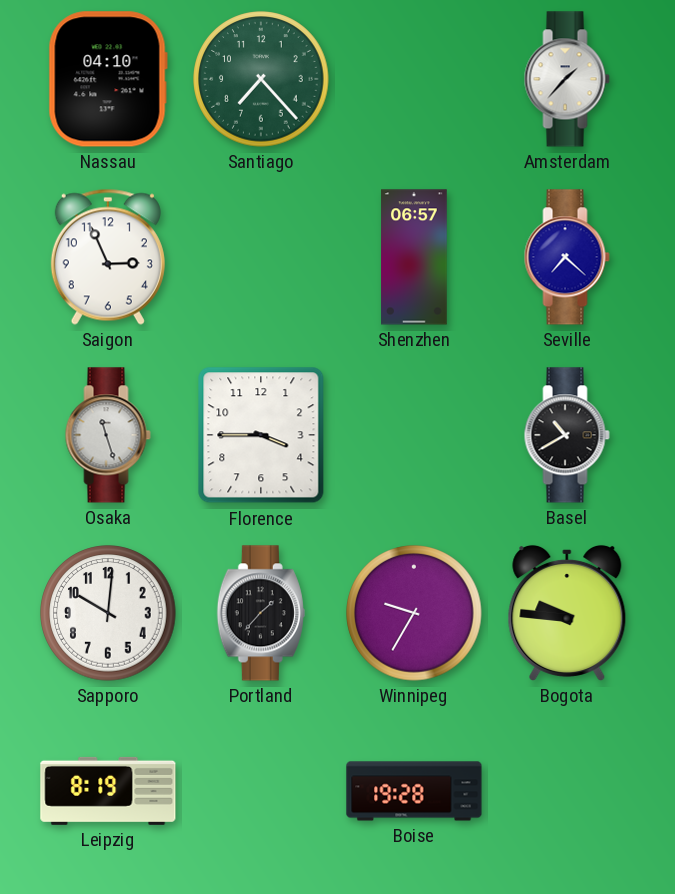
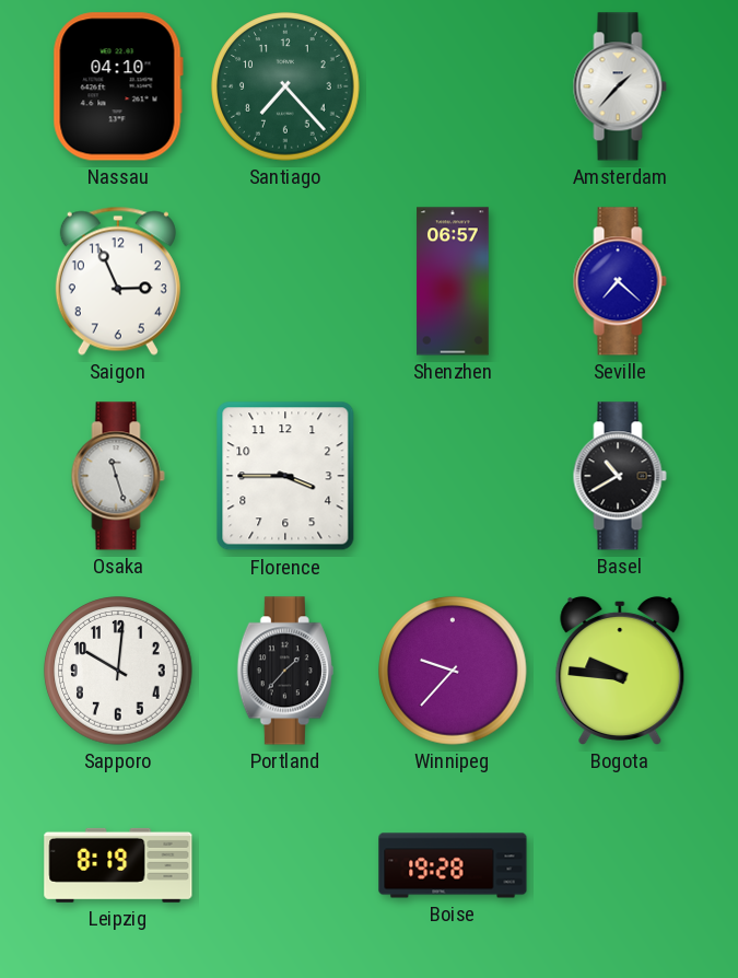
Winnipeg: 9:35 -> 9:37 (453, 671)
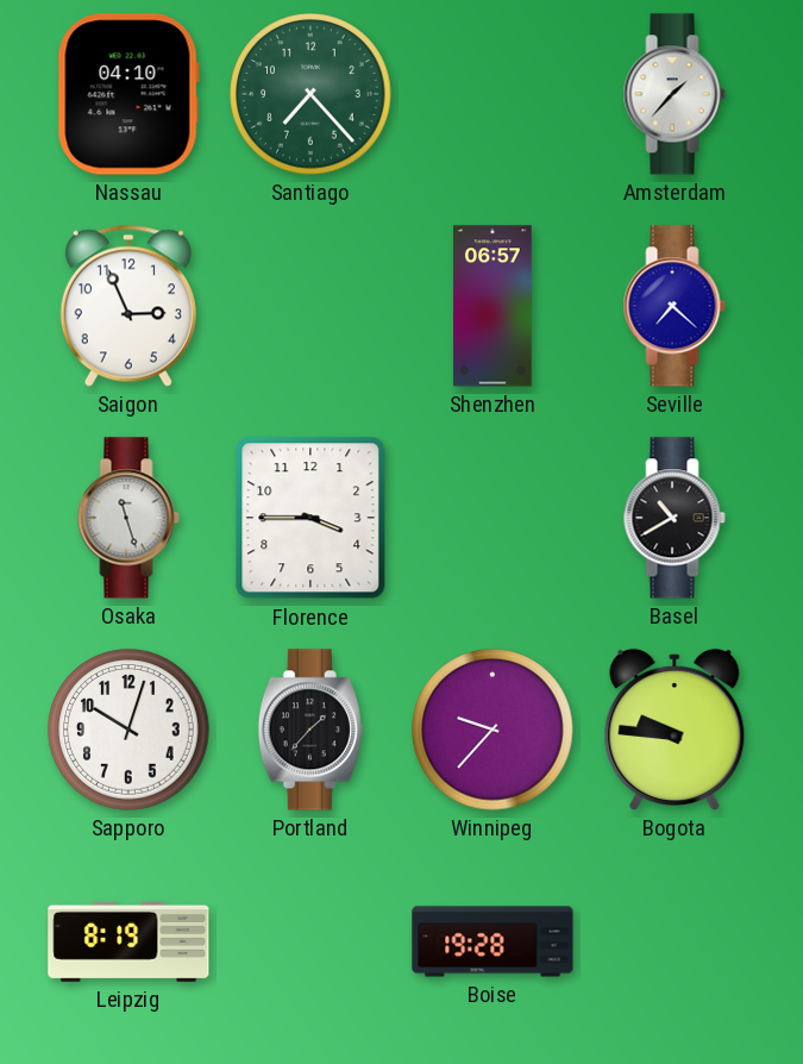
Sapporo: 10:01 -> 10:03 (128, 730)
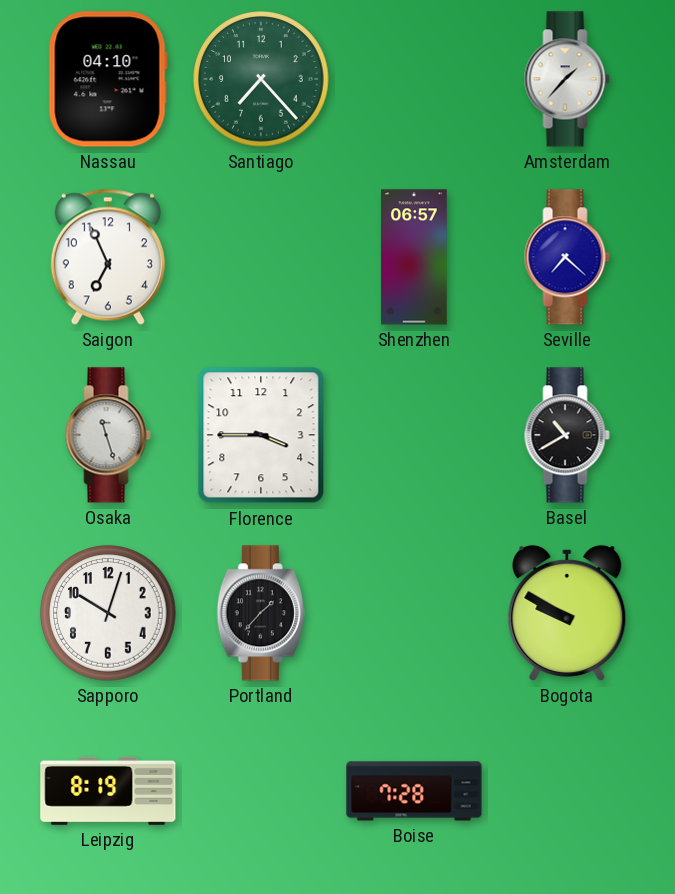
Saigon: 2:56 -> 6:56 (108, 257)
Winnipeg: 9:37 -> none (493, 730)
Bogota: 9:46 -> 9:50 (567, 613)
Boise: 19:28 -> 7:28 (414, 791)
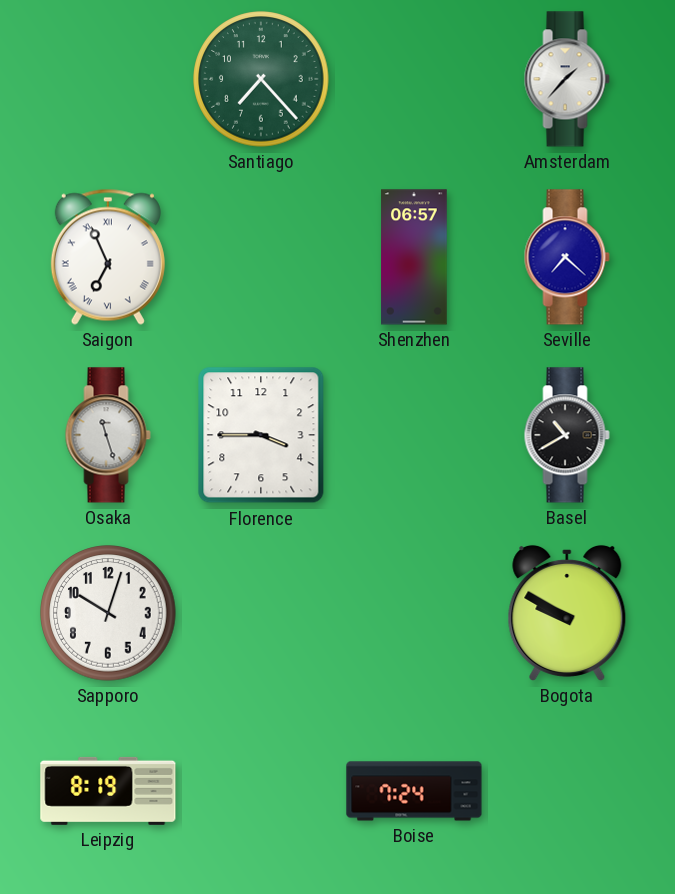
Nassau: 04:10 -> none (108, 79)
Saigon numerals: Arabic -> Roman (108, 257)
Portland: 1:37 -> none (261, 613)
Boise: 7:28 -> 7:24 (414, 791)
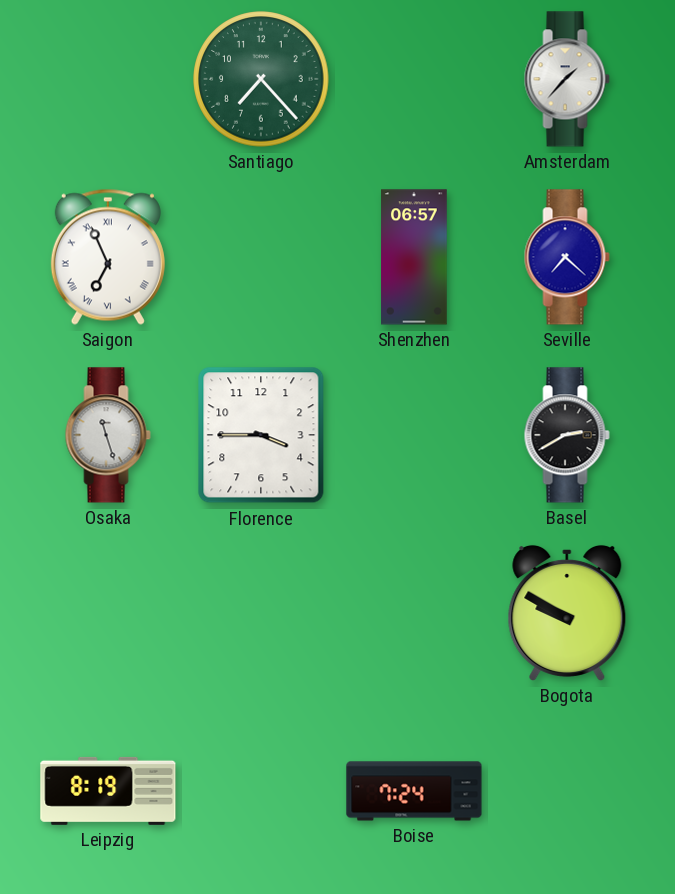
Basel: 10:40 -> 2:40 (567, 435)
Sapporo: 10:03 -> none (108, 613)
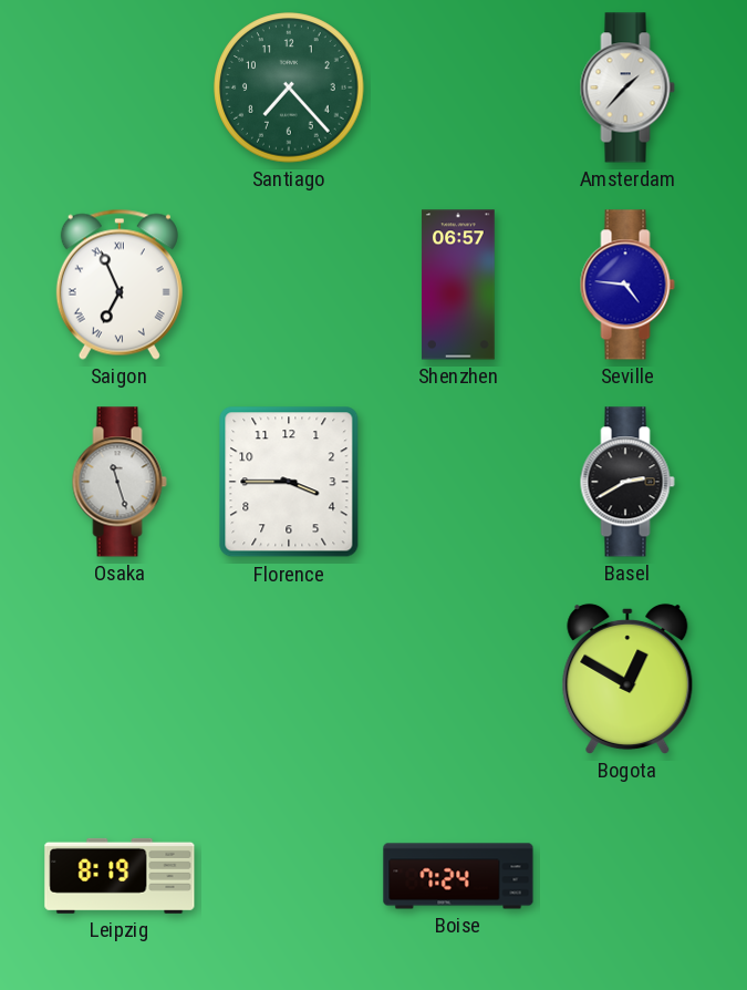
Seville: 7:22 -> 4:46 (627, 285)
Bogota: 9:50 -> 12:50 (627, 679)
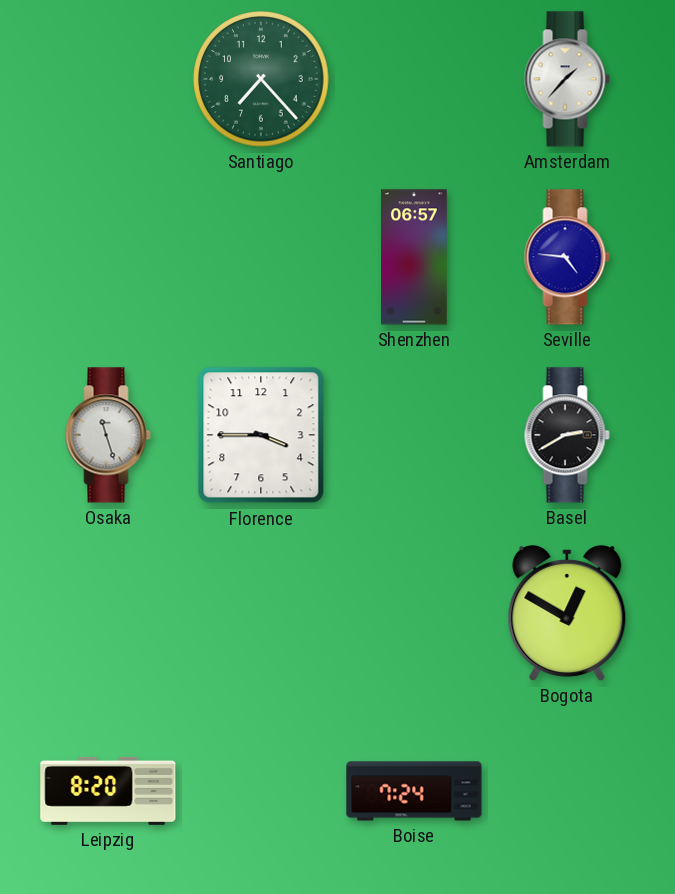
Saigon: 6:56 -> none (120, 285)
Leipzig: 8:19 -> 8:20 (108, 791)
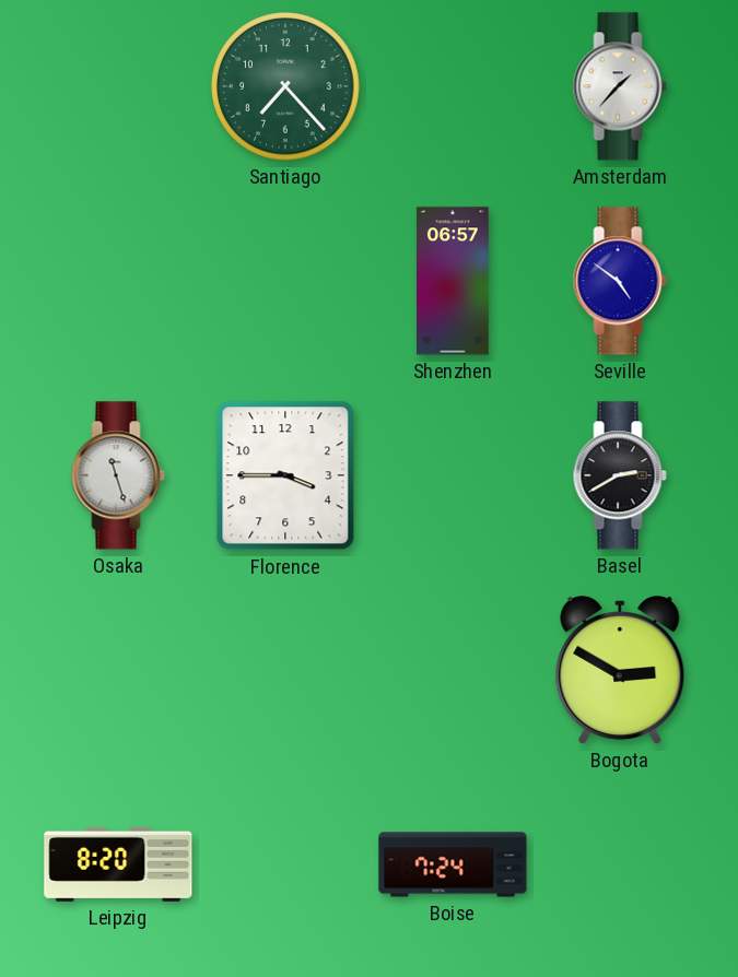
Seville: 4:46 -> 4:51 (620, 281)
Bogota: 12:50 -> 2:50 (620, 670)
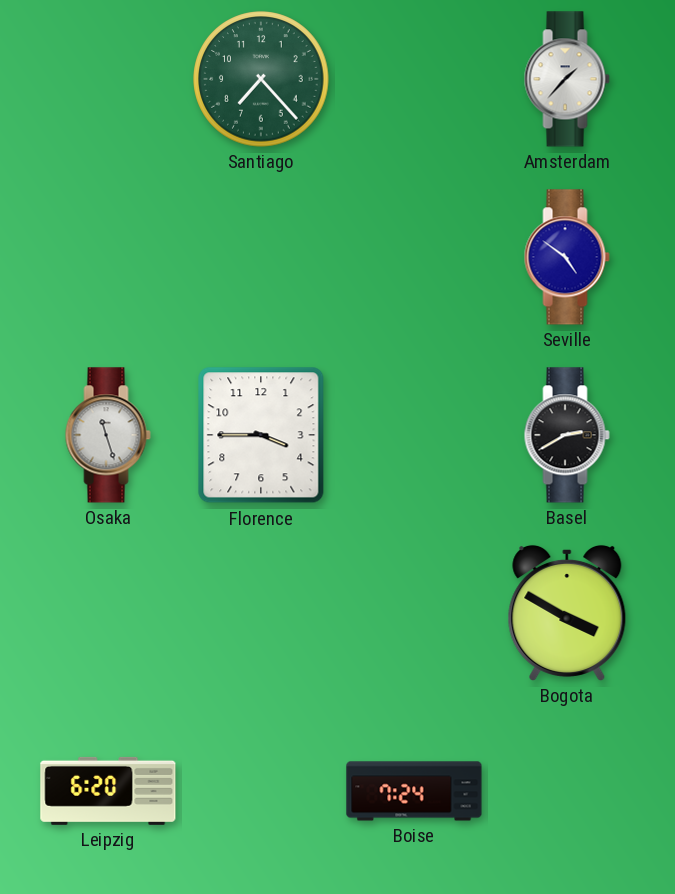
Shenzhen: 06:57 -> none (453, 281)
Bogota: 2:50 -> 3:50 (567, 613)
Leipzig: 8:20 -> 6:20 (108, 791)
